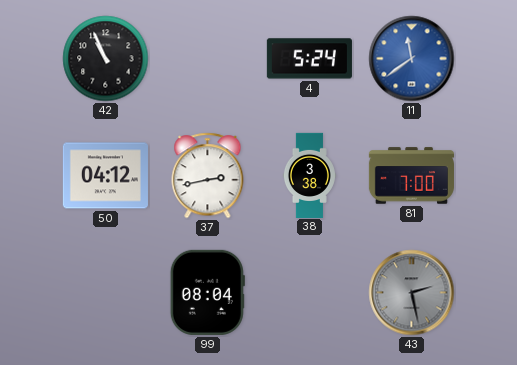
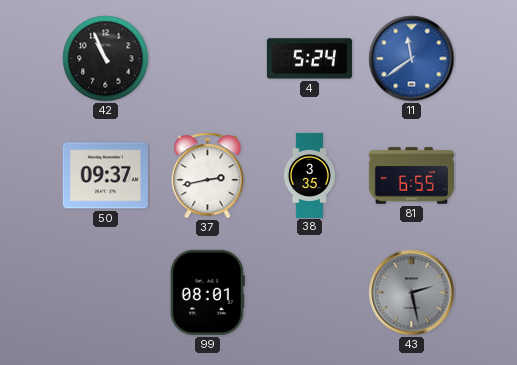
50: 04:12 -> 09:37 (105, 176)
38: 3:38 -> 3:35 (309, 175)
81: 7:00 -> 6:55 (411, 176)
99: 08:04 -> 08:01 (207, 292)
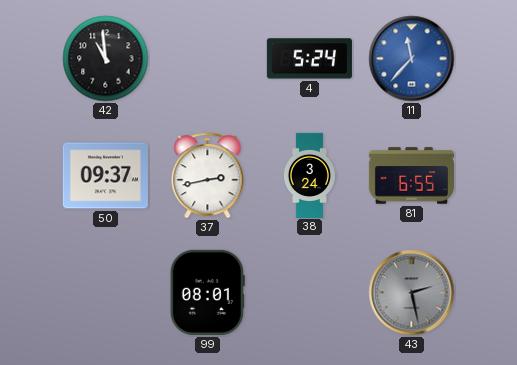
42: 10:56 -> 10:59 (106, 59)
11: 11:39 -> 11:37 (412, 59)
38: 3:35 -> 3:24 (309, 175)
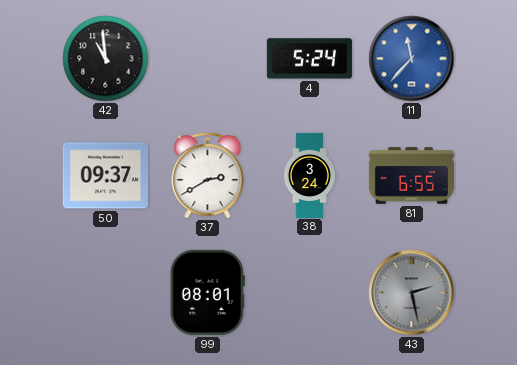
37: 2:43 -> 2:40 (208, 176)
